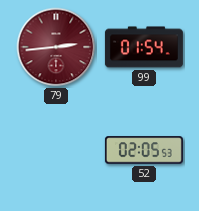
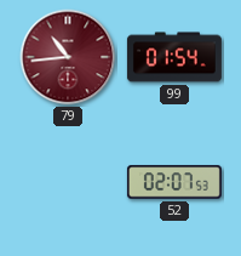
79: 2:44 -> 10:44 (68, 57)
52: 02:05 -> 02:07 (174, 182)
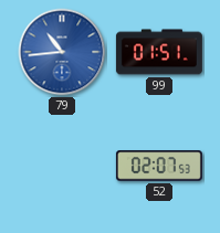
79 dial: burgundy -> blue (62, 52)
99: 01:54 -> 01:51 (159, 52)
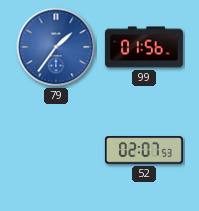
79: 10:44 -> 1:36 (56, 47)
99: 01:51 -> 01:56 (144, 47)
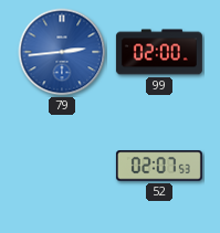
79: 1:36 -> 2:44 (62, 52)
99: 01:56 -> 02:00 (159, 52)
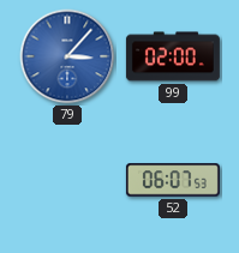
79: 2:44 -> 3:07 (67, 56)
52: 02:07 -> 06:07 (173, 180)
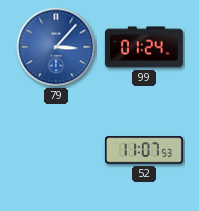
99: 02:00 -> 01:24 (144, 47)
52: 06:07 -> 11:07 (144, 150)
